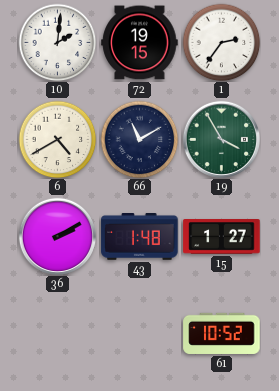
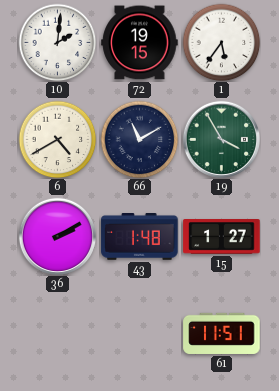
1: 2:36 -> 5:36 (221, 42)
61: 10:52 -> 11:51 (222, 333)
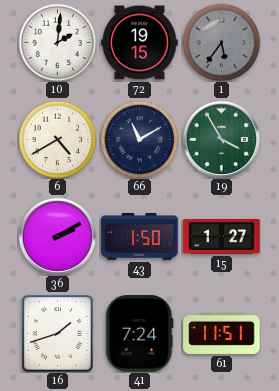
1 dial: white -> grey (221, 42)
43: 1:48 -> 1:50 (140, 237)
16: none -> 1:42 (58, 334)
41: none -> 7:24 (140, 334)
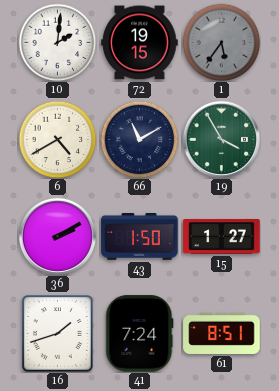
61: 11:51 -> 8:51 (222, 333)
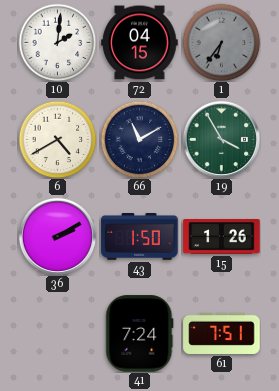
72: 19:15 -> 04:15 (140, 43)
1: 5:36 -> 6:36 (221, 42)
15: 1:27 -> 1:26 (222, 237)
16: 1:42 -> none (58, 334)
61: 8:51 -> 7:51 (222, 333)
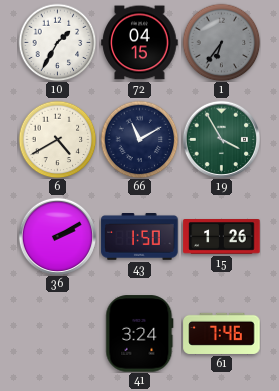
10: 2:01 -> 1:35 (57, 42)
41: 7:24 -> 3:24 (140, 334)
61: 7:51 -> 7:46 (222, 333)
